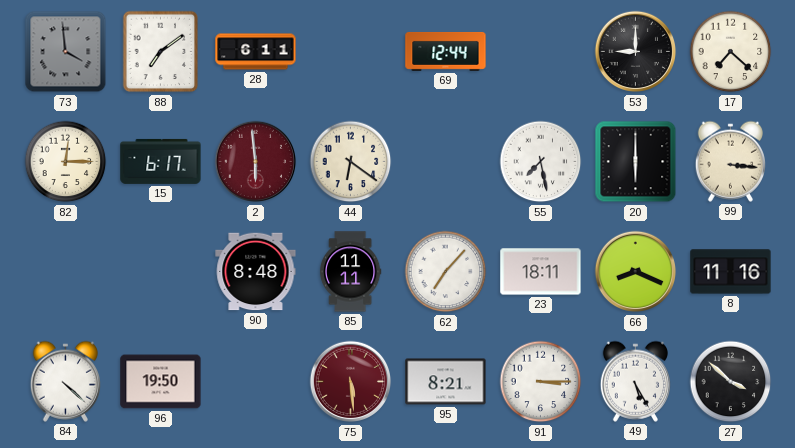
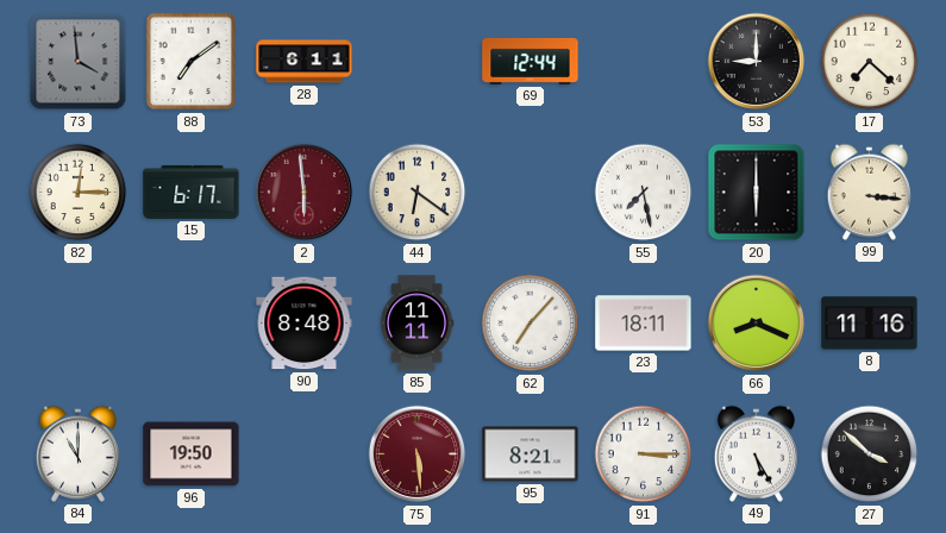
84: 4:22 -> 11:00 (77, 453)
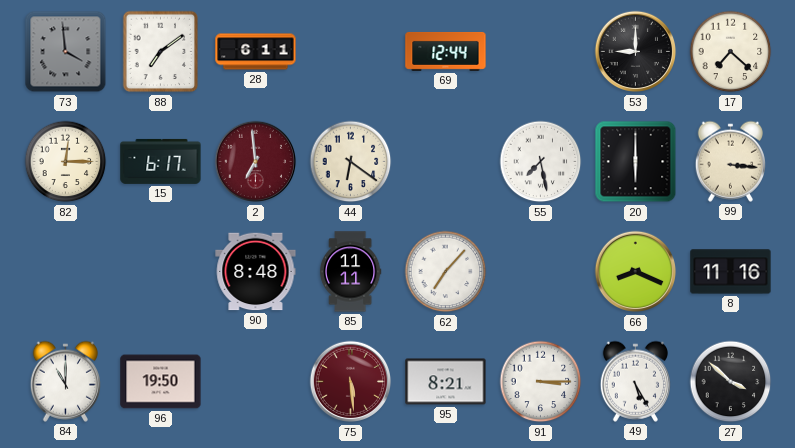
2: 5:59 -> 6:59 (256, 162)
23: 18:11 -> none (644, 324)
